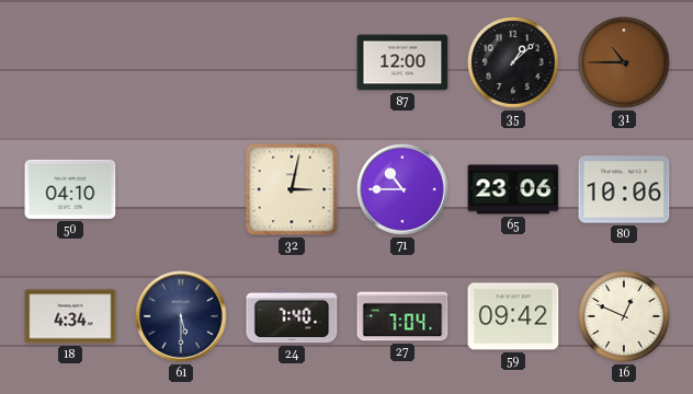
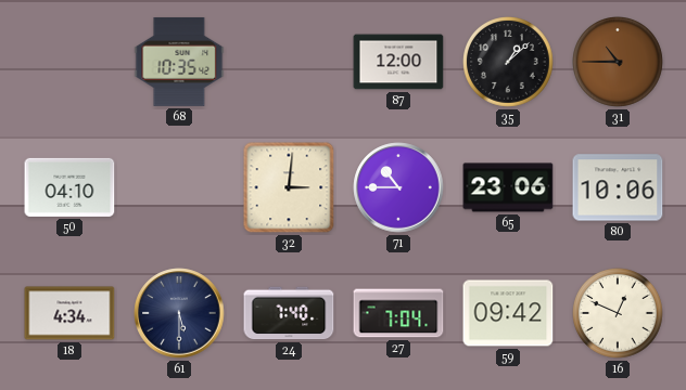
68: none -> 10:35 (179, 62)
32: 3:02 -> 3:01 (289, 187)
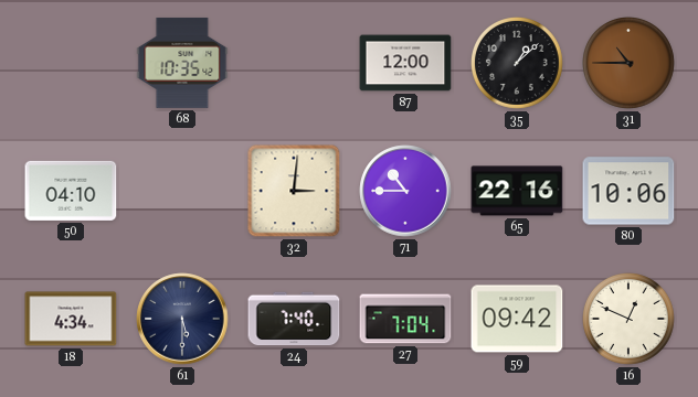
65: 23:06 -> 22:16 (517, 191)
